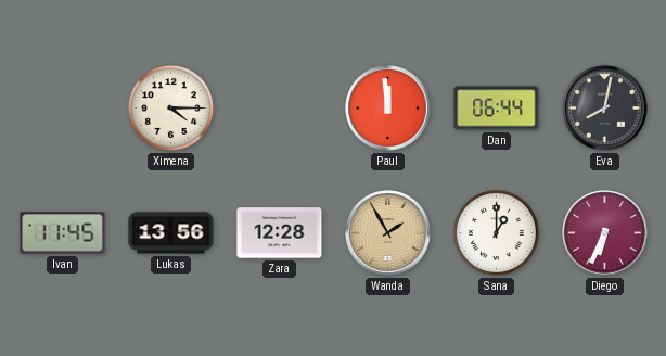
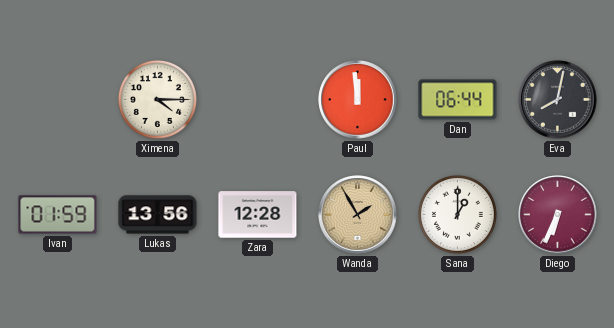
Ivan: 11:45 -> 01:59 (58, 215)
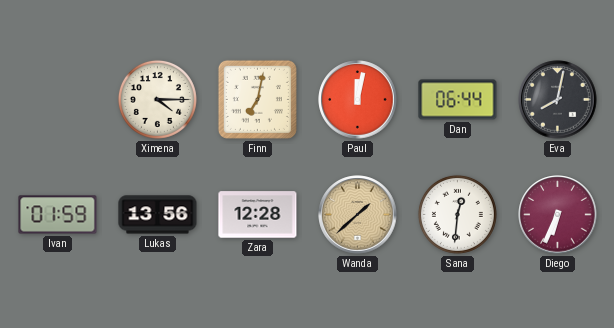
Finn: none -> 7:02 (257, 99)
Paul: 11:59 -> 12:02 (358, 100)
Wanda: 1:55 -> 1:38 (358, 215)
Sana: 1:00 -> 12:31 (457, 214)
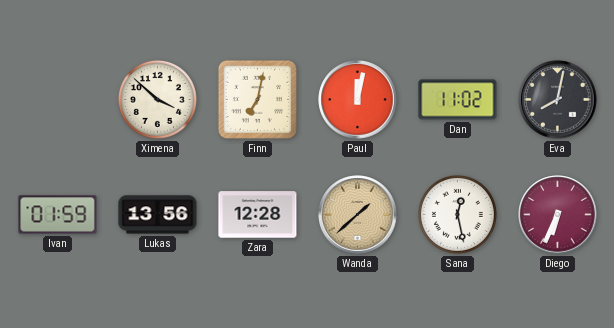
Ximena: 4:15 -> 3:52 (157, 99)
Dan: 06:44 -> 11:02 (458, 100)
Sana: 12:31 -> 12:28 (457, 214)
